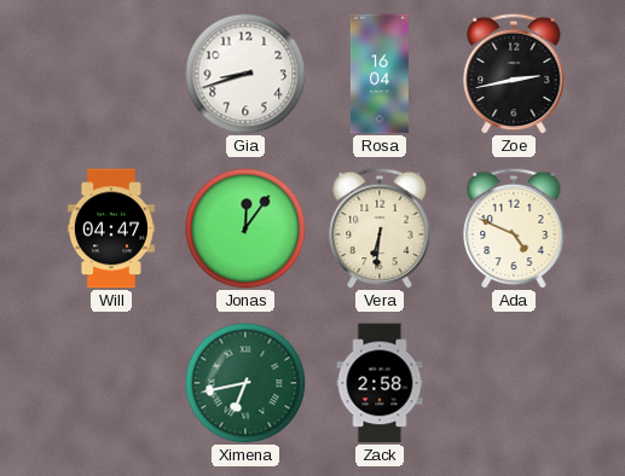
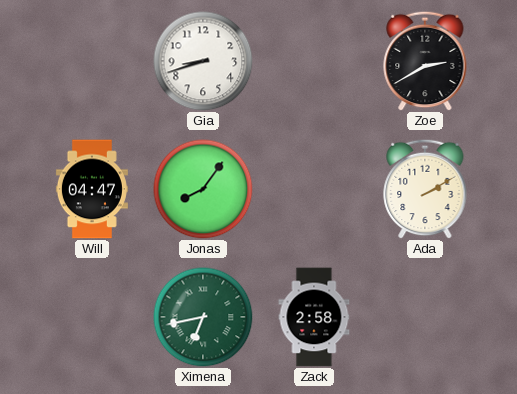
Rosa: 16:04 -> none (380, 74)
Zoe: 2:43 -> 2:40 (425, 61)
Jonas: 12:06 -> 8:06 (203, 189)
Vera: 6:31 -> none (380, 228)
Ada: 4:49 -> 2:10 (425, 189)
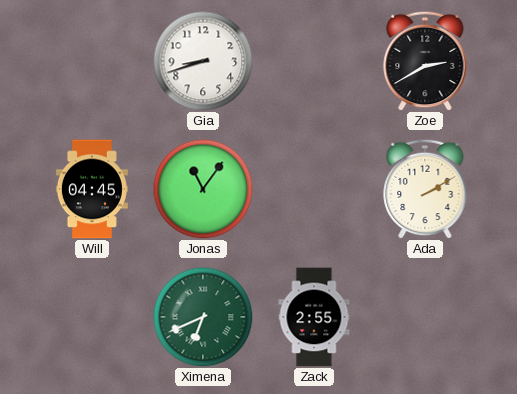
Will: 04:47 -> 04:45 (92, 189)
Jonas: 8:06 -> 11:06 (203, 189)
Ximena: 6:43 -> 6:41 (203, 317)
Zack: 2:58 -> 2:55 (314, 317)
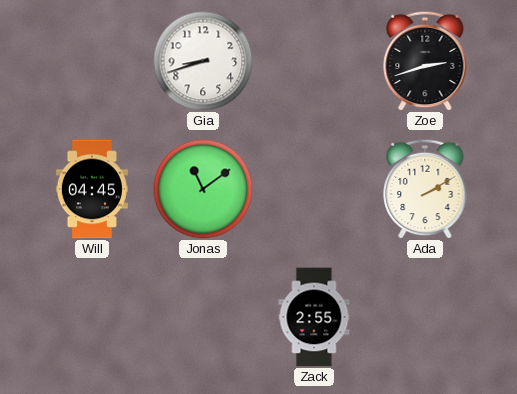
Zoe: 2:40 -> 2:42 (425, 61)
Jonas: 11:06 -> 11:09 (203, 189)
Ximena: 6:41 -> none (203, 317)
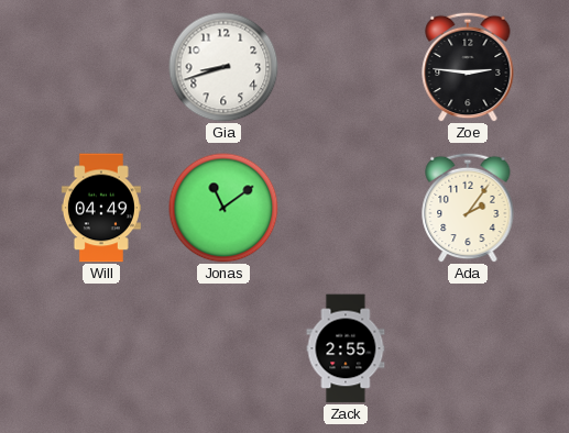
Zoe: 2:42 -> 2:46 (468, 67)
Will: 04:45 -> 04:49 (101, 208)
Ada: 2:10 -> 2:06 (468, 208)
